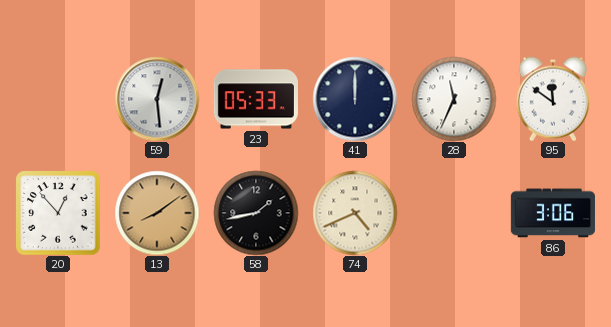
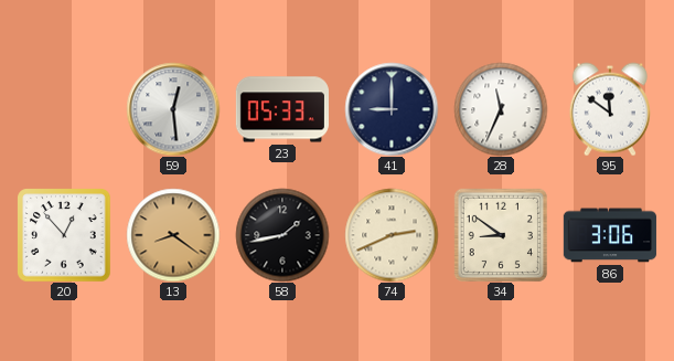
41: 12:00 -> 9:00 (392, 109)
13: 8:09 -> 8:21 (173, 235)
74: 4:41 -> 2:41 (392, 235)
34: none -> 8:51 (501, 235)
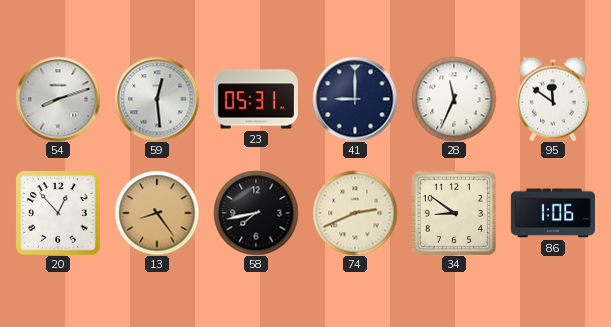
54: none -> 8:12 (58, 99)
23: 05:33 -> 05:31 (256, 99)
13: 8:21 -> 8:24 (157, 213)
58: 1:43 -> 7:43 (256, 213)
86: 3:06 -> 1:06 (553, 213)
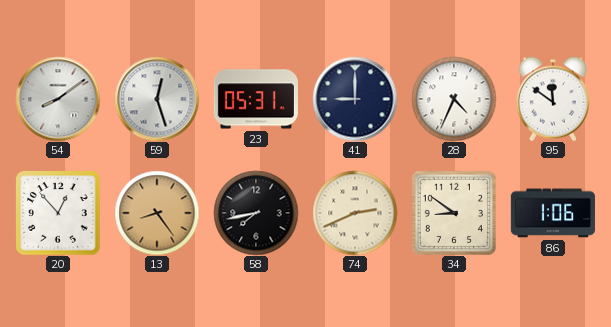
54: 8:12 -> 8:09 (58, 99)
59: 12:29 -> 12:27 (157, 99)
28: 11:34 -> 4:34 (454, 99)
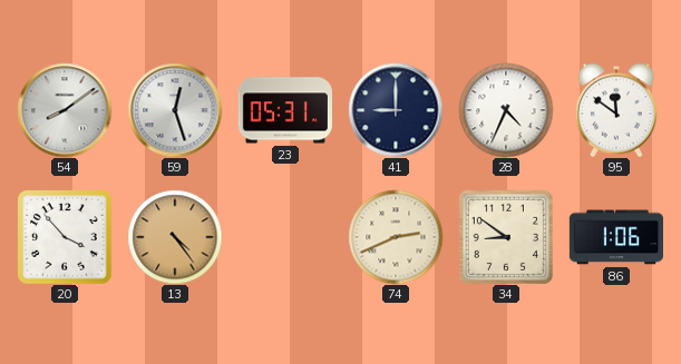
20: 12:53 -> 3:53 (65, 237)
13: 8:24 -> 4:24 (175, 237)
58: 7:43 -> none (256, 213)
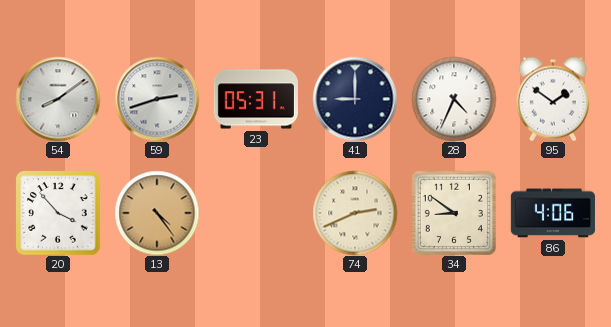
59: 12:27 -> 2:42 (157, 99)
95: 11:51 -> 1:51 (553, 99)
86: 1:06 -> 4:06 (553, 213)
